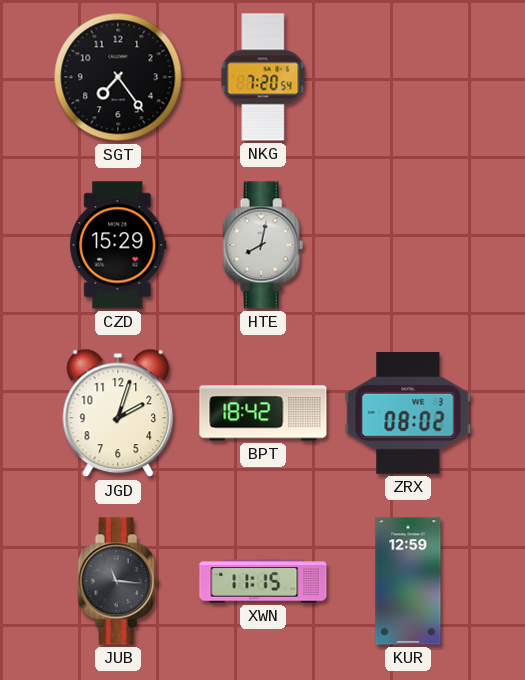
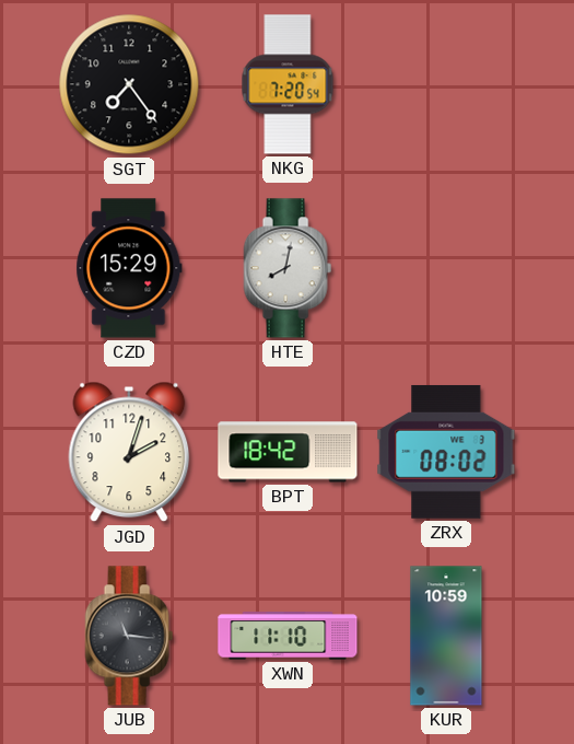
XWN: 11:15 -> 11:10 (288, 636)
KUR: 12:59 -> 10:59 (446, 636)
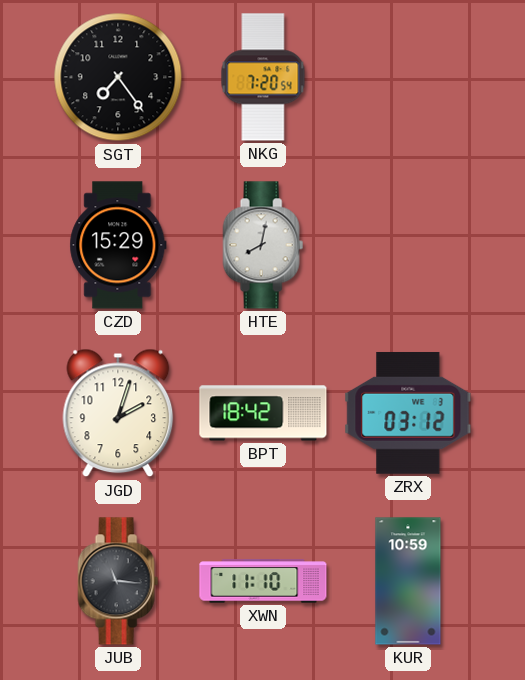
ZRX: 08:02 -> 03:12 (408, 413)
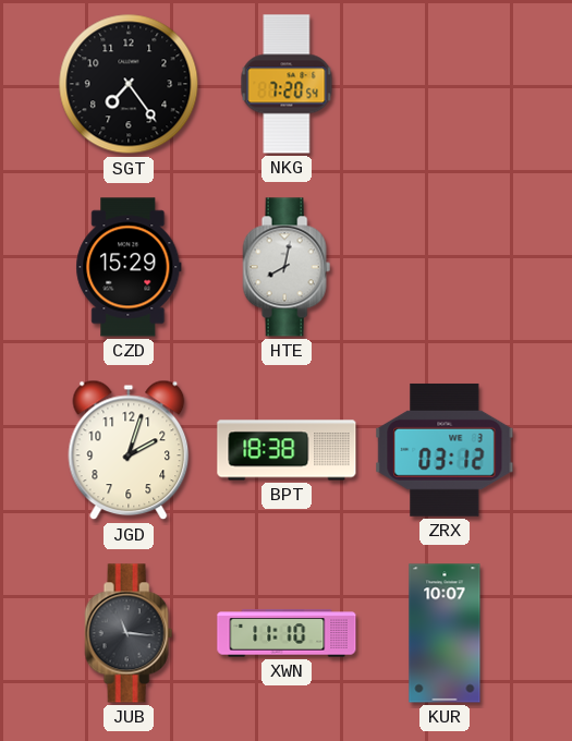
BPT: 18:42 -> 18:38 (287, 450)
KUR: 10:59 -> 10:07 (445, 633)
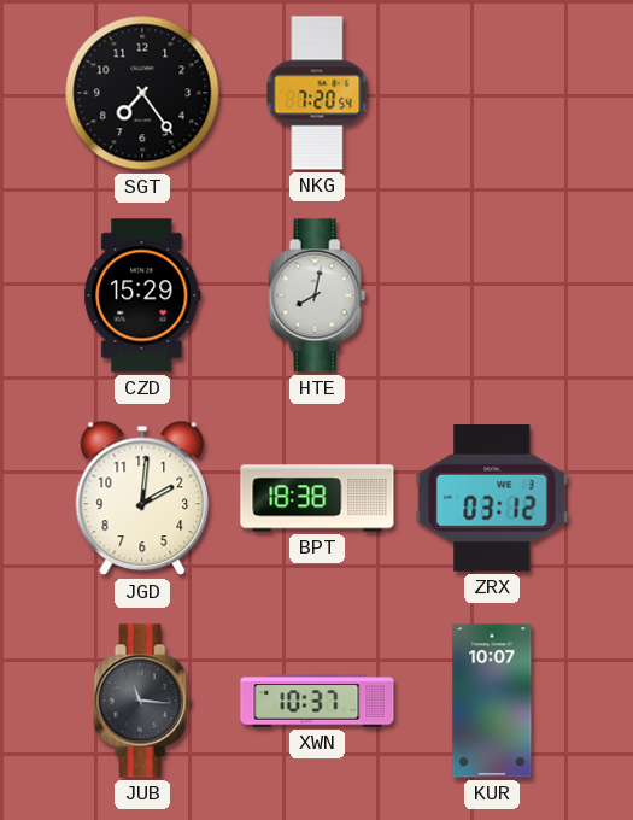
JGD: 2:03 -> 2:01 (142, 498)
XWN: 11:10 -> 10:37 (317, 701)
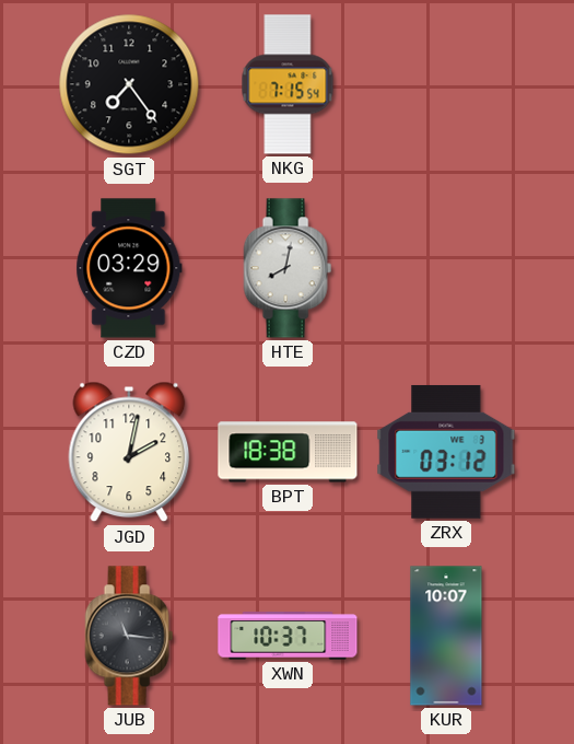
NKG: 7:20 -> 7:15 (288, 84)
CZD: 15:29 -> 03:29 (129, 268)
JGD: 2:01 -> 2:02 (129, 452)
